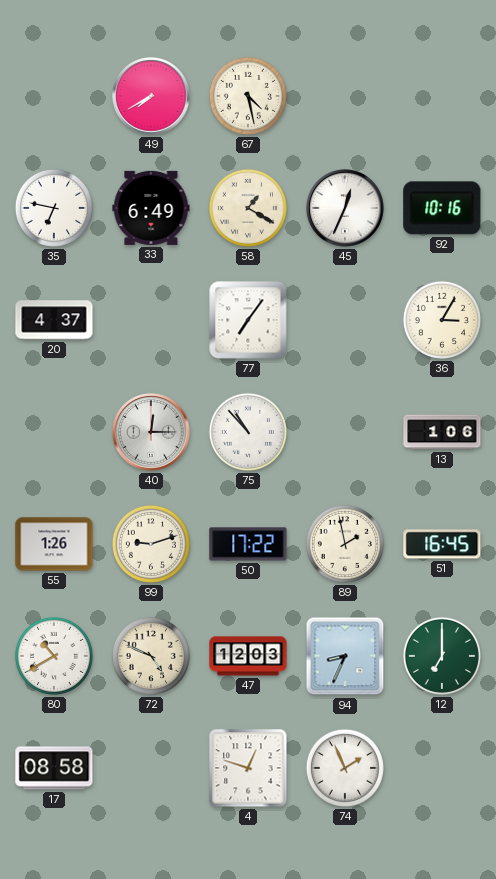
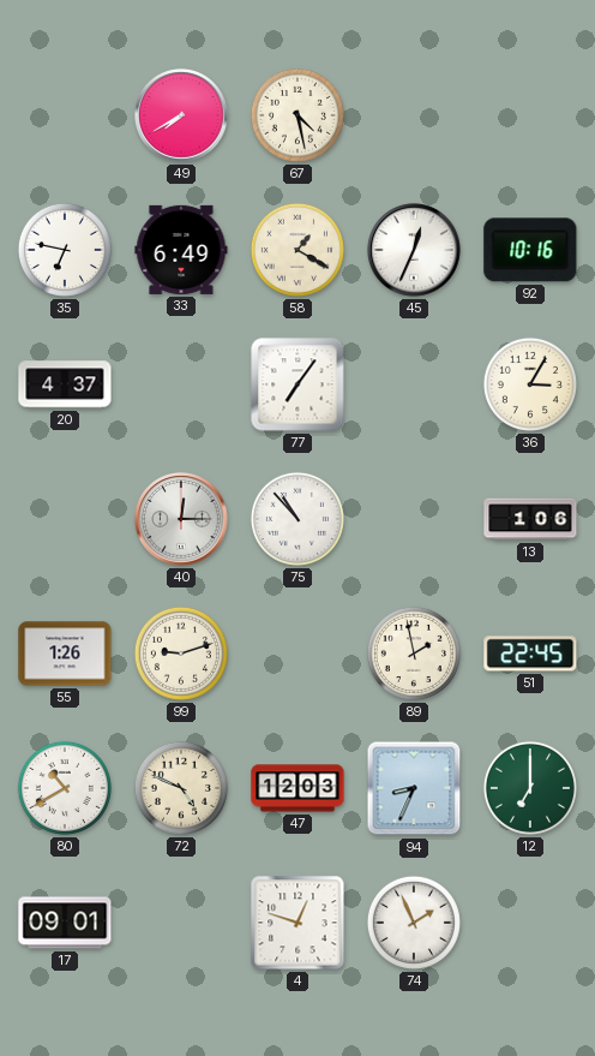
50: 17:22 -> none (248, 544)
51: 16:45 -> 22:45 (530, 654)
17: 08:58 -> 09:01 (65, 923)
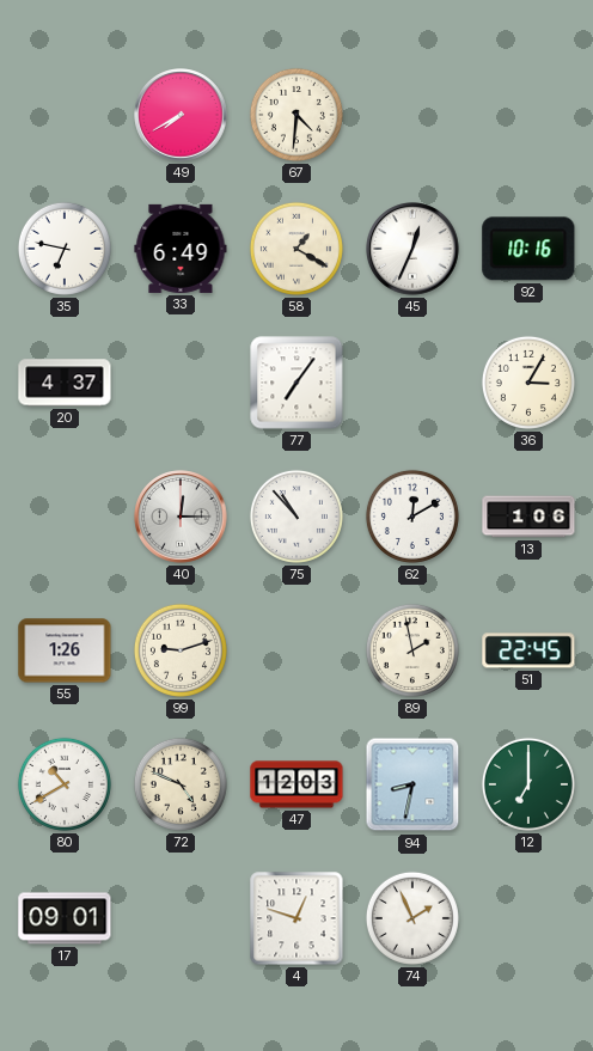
67: 4:28 -> 4:31 (296, 115)
62: none -> 12:10 (412, 517)
94: 8:34 -> 8:32 (412, 784)
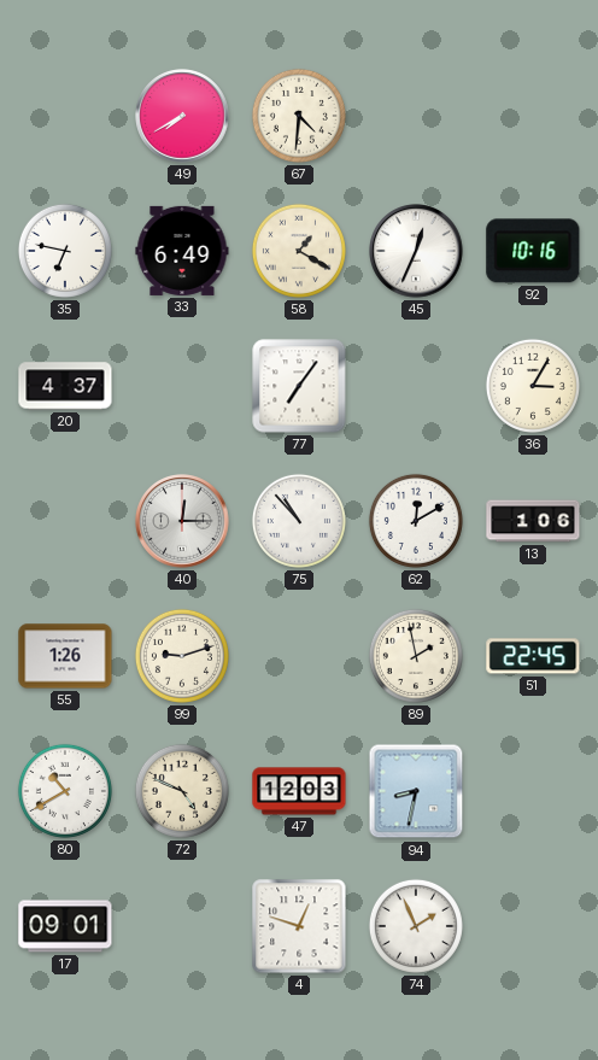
12: 7:00 -> none (528, 784)
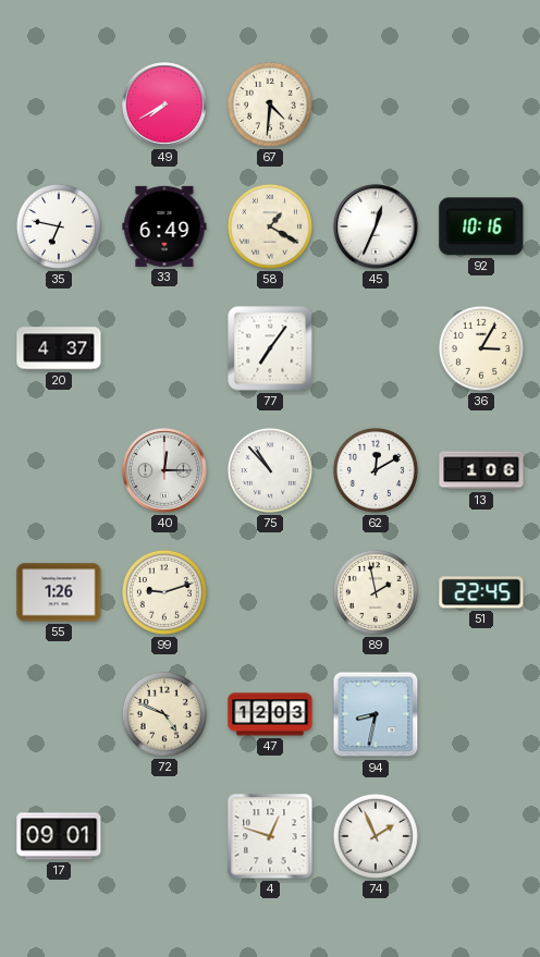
80: 10:40 -> none (65, 791)
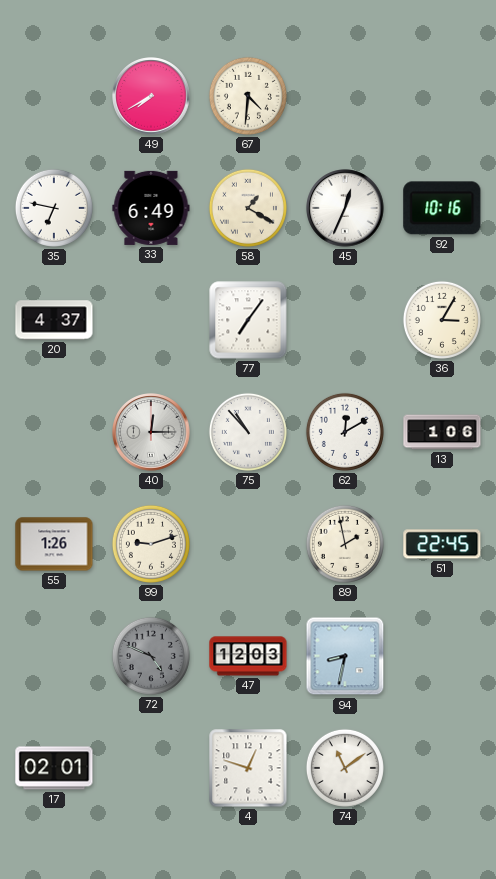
72 dial: cream -> grey (151, 656)
17: 09:01 -> 02:01 (54, 768)
74: 1:56 -> 11:09 (345, 768)
